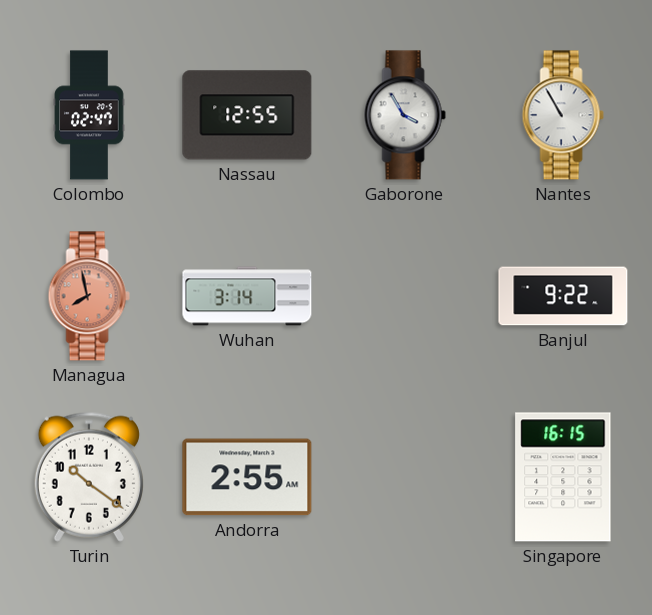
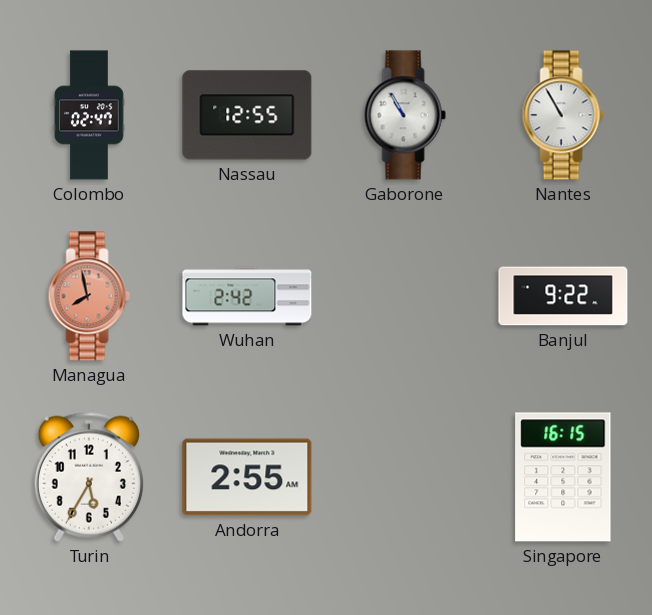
Gaborone: 3:55 -> 10:55 (405, 115)
Wuhan: 3:14 -> 2:42 (247, 296)
Turin: 10:21 -> 5:35 (89, 477)
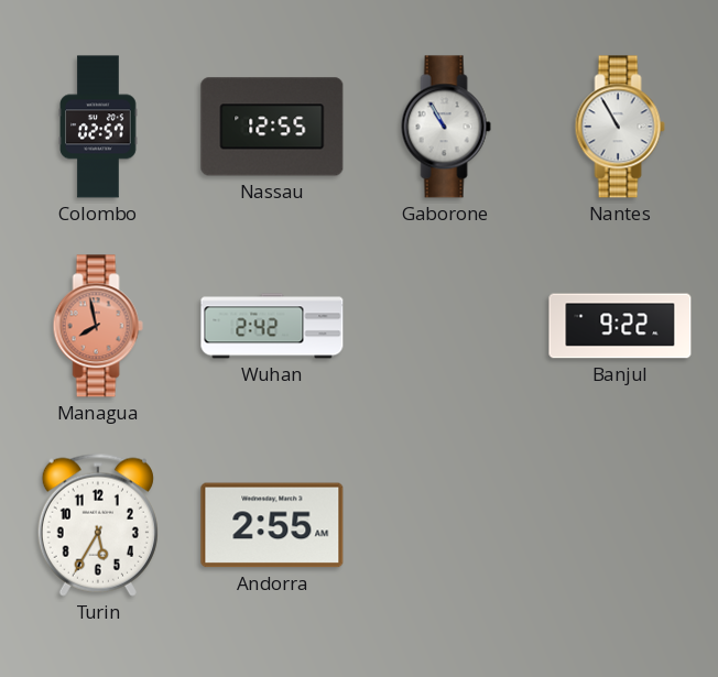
Colombo: 02:47 -> 02:57 (98, 127)
Singapore: 16:15 -> none (563, 477)
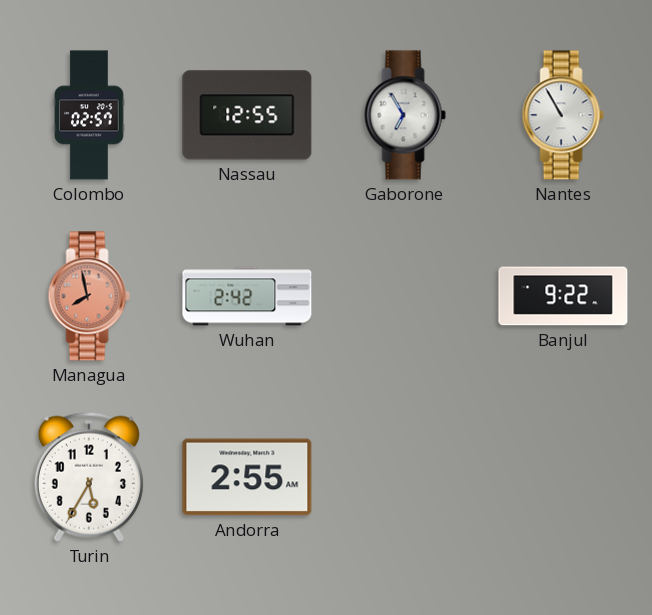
Gaborone: 10:55 -> 6:55 (405, 115)
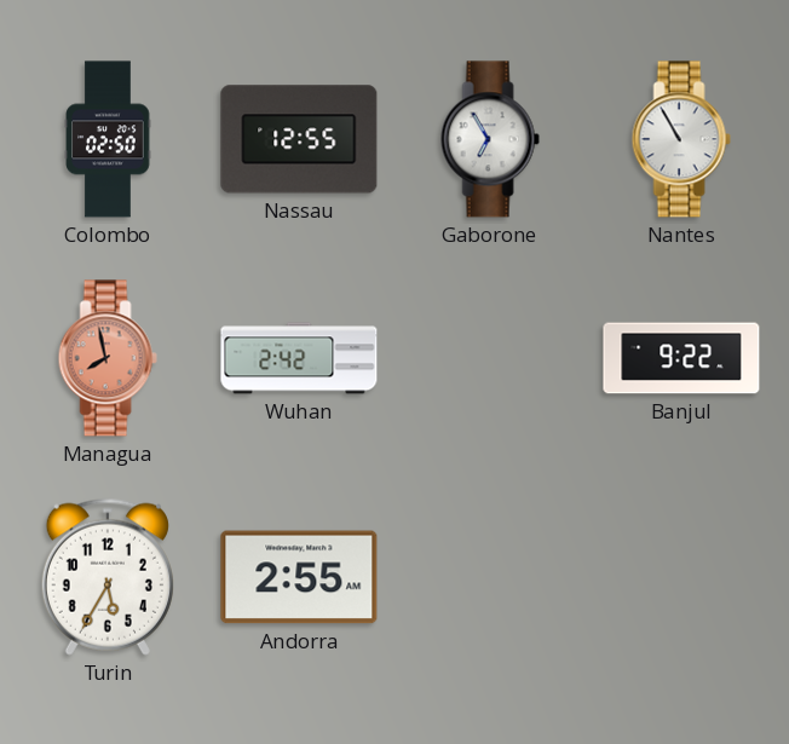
Colombo: 02:57 -> 02:50 (108, 139)
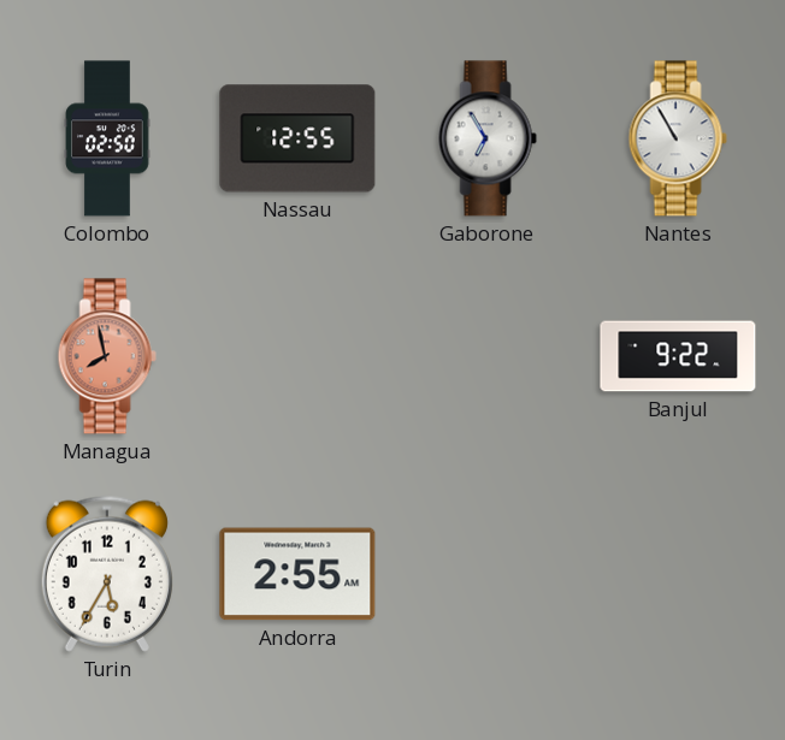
Wuhan: 2:42 -> none (299, 358)
